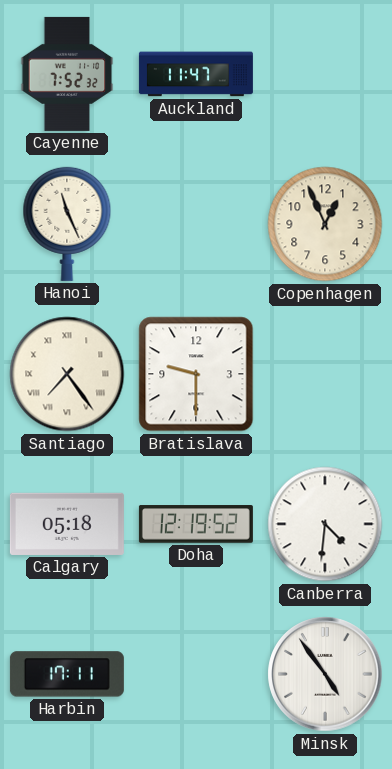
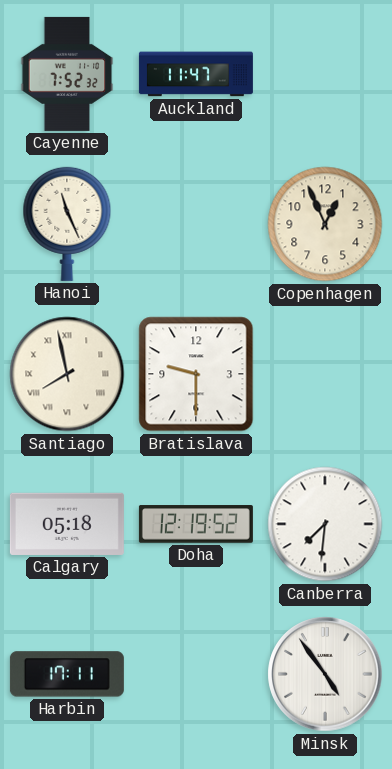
Santiago: 7:24 -> 7:58 (67, 374)
Canberra: 4:31 -> 7:31 (325, 524)
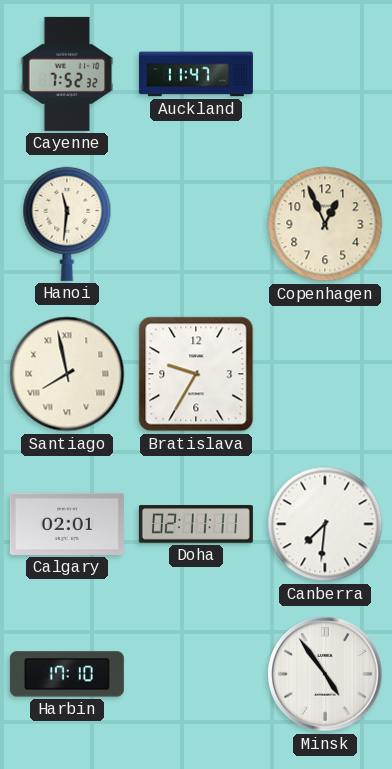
Hanoi: 11:26 -> 11:31 (67, 224)
Bratislava: 9:30 -> 9:35 (196, 374)
Calgary: 05:18 -> 02:01 (67, 524)
Doha: 12:19 -> 02:11 (196, 524)
Harbin: 17:11 -> 17:10 (67, 674)
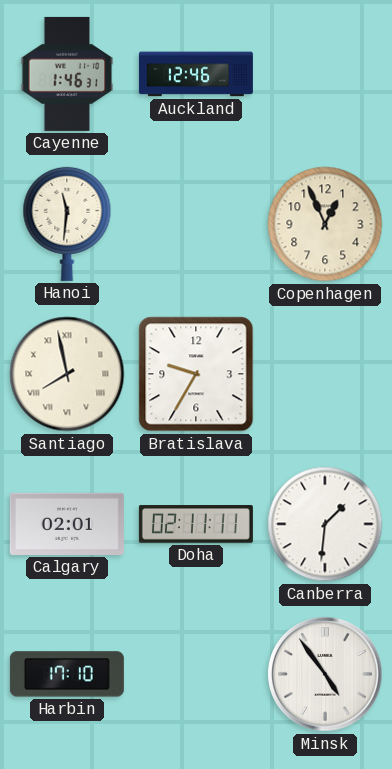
Cayenne: 7:52 -> 1:46 (67, 74)
Auckland: 11:47 -> 12:46 (196, 74)
Canberra: 7:31 -> 1:31 (325, 524)
